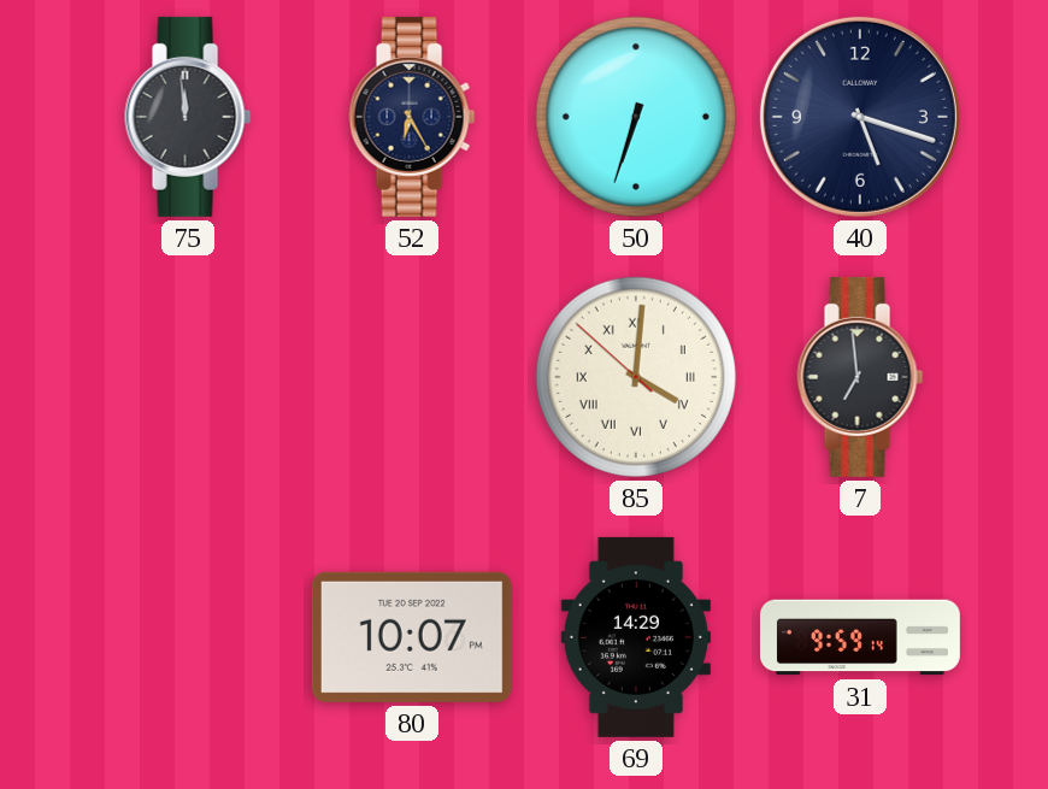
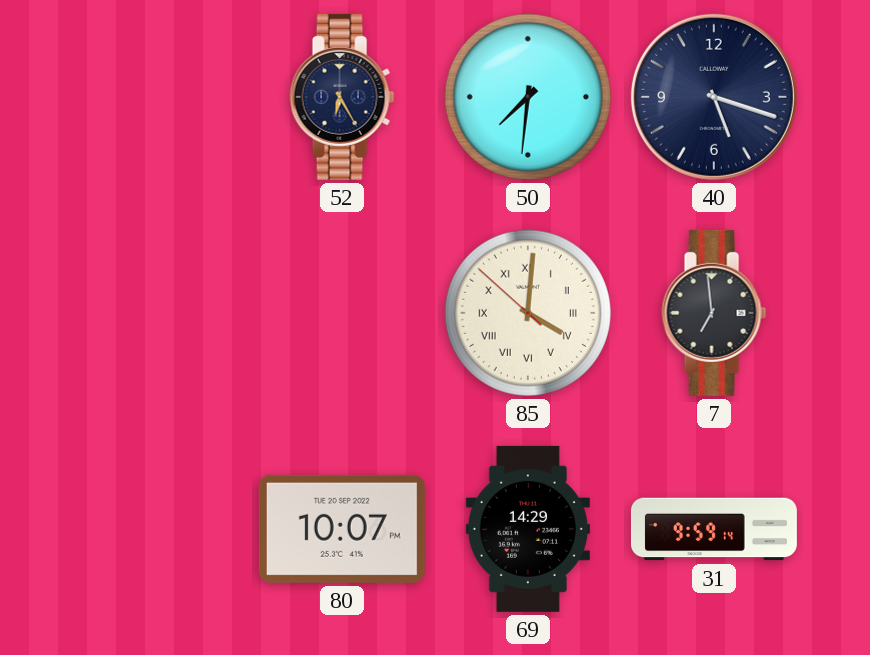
75: 11:59 -> none (188, 117)
50: 6:33 -> 7:31 (528, 97)
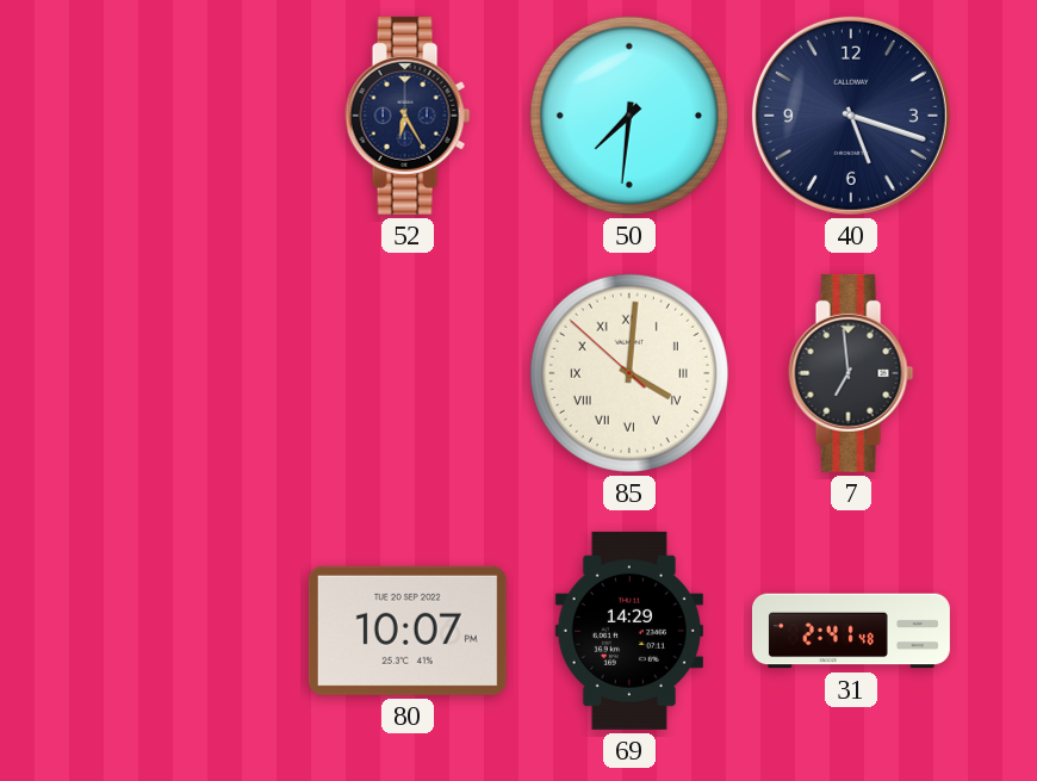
31: 9:59 -> 2:41 (851, 631)
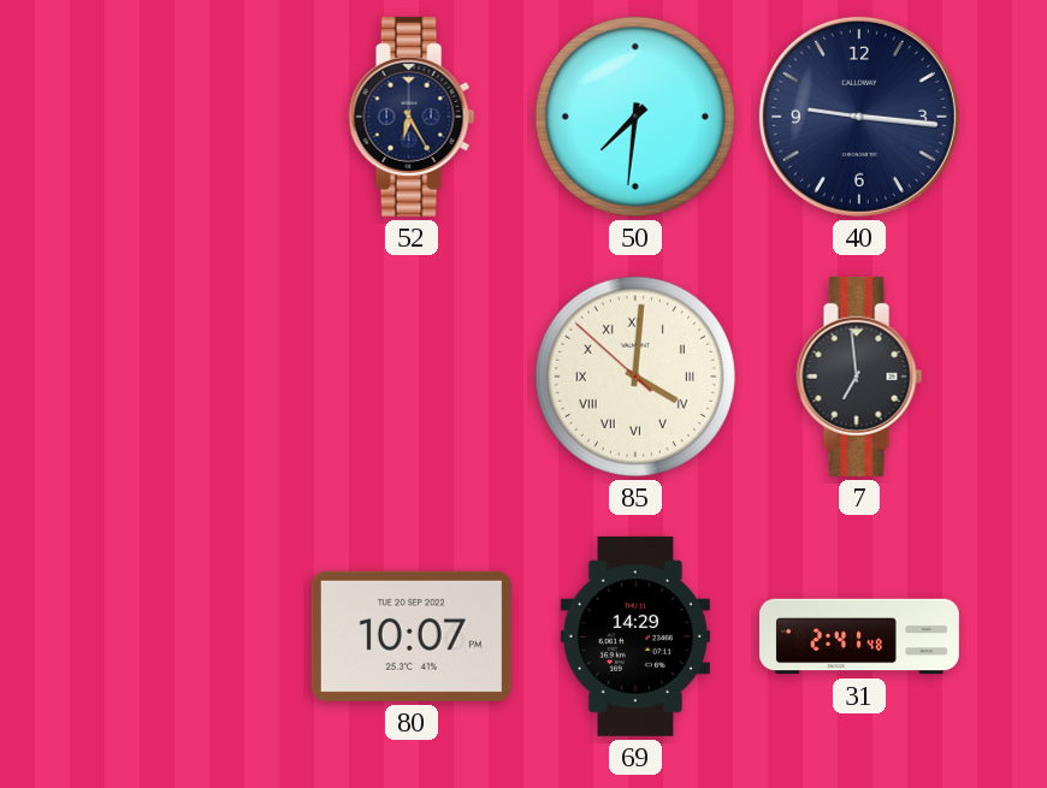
40: 5:18 -> 9:16 (859, 117)
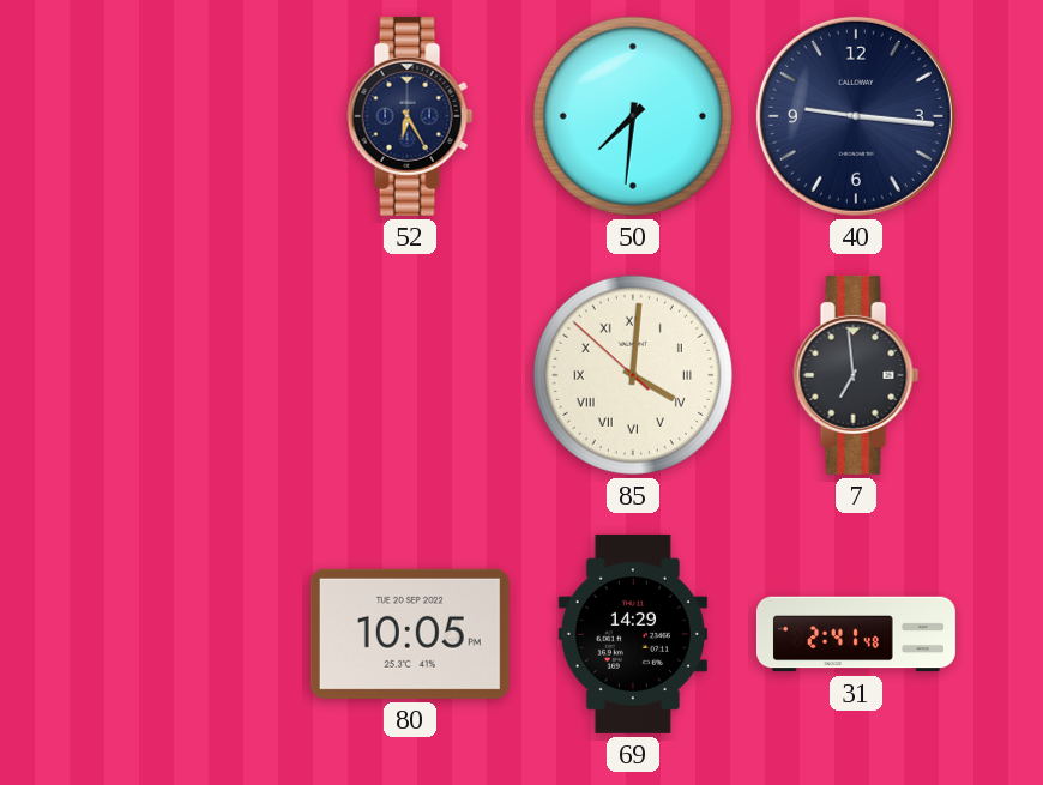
80: 10:07 -> 10:05 (410, 634)
